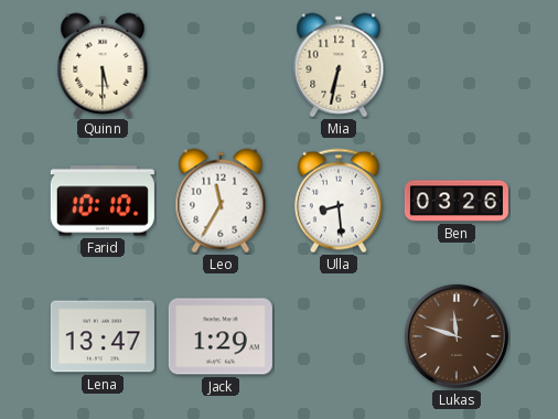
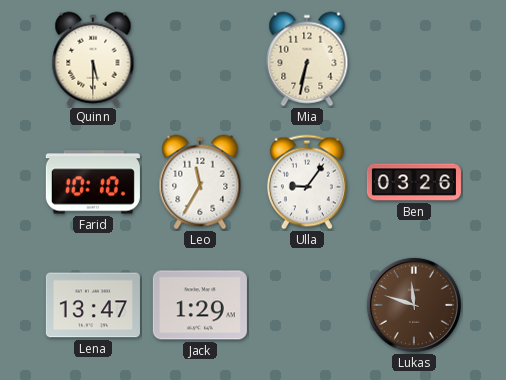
Ulla: 8:29 -> 9:06 (307, 182)
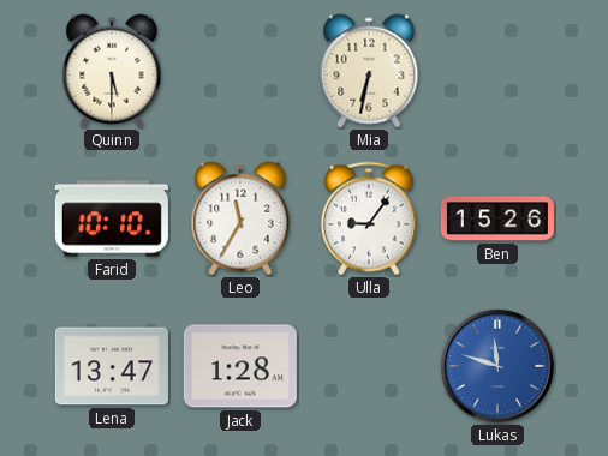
Ben: 03:26 -> 15:26 (497, 218)
Jack: 1:29 -> 1:28 (240, 366)
Lukas dial: brown -> blue (497, 366)
